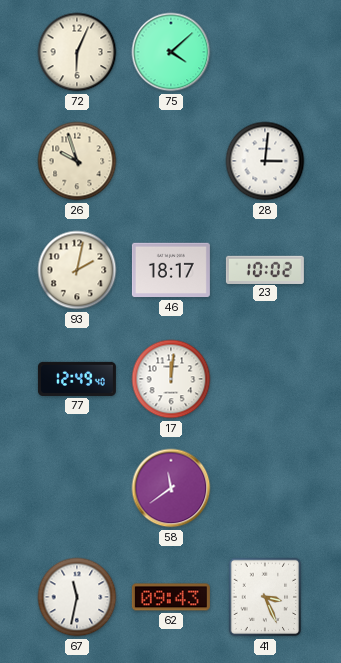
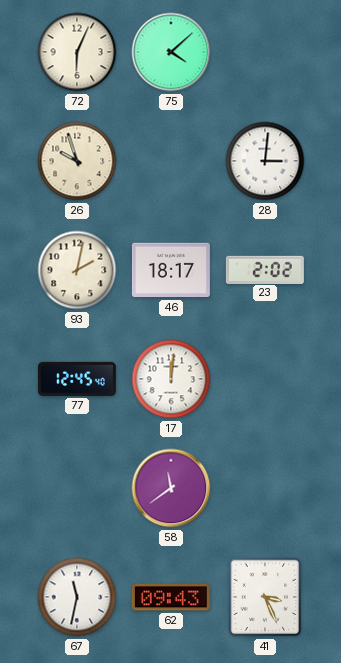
23: 10:02 -> 2:02 (265, 269)
77: 12:49 -> 12:45 (77, 379)
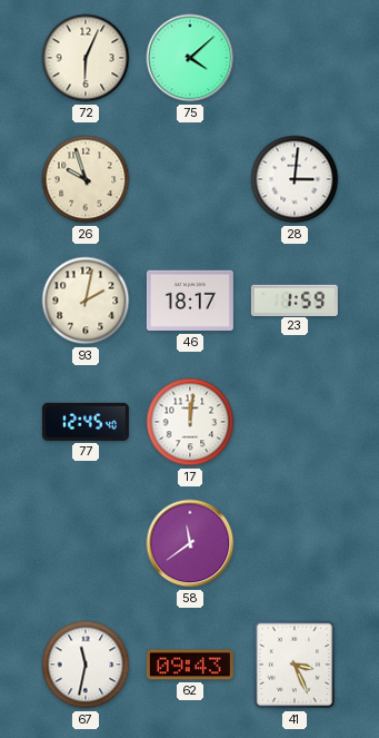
23: 2:02 -> 1:59 (295, 299)
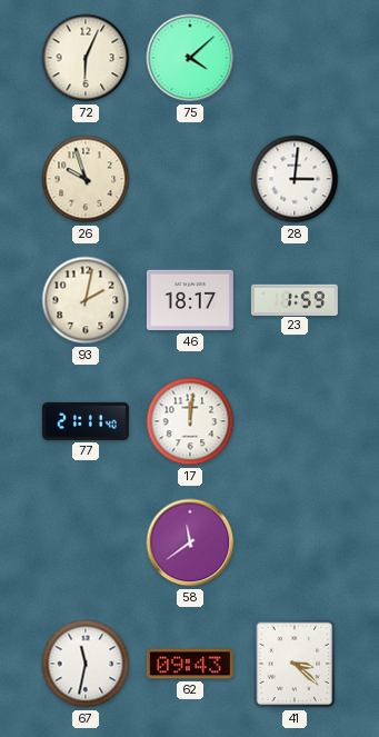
77: 12:45 -> 21:11 (86, 421)
41: 3:26 -> 3:22 (295, 664)
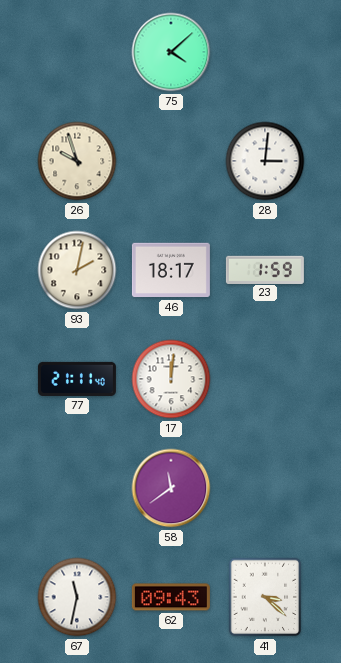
72: 6:04 -> none (86, 58)
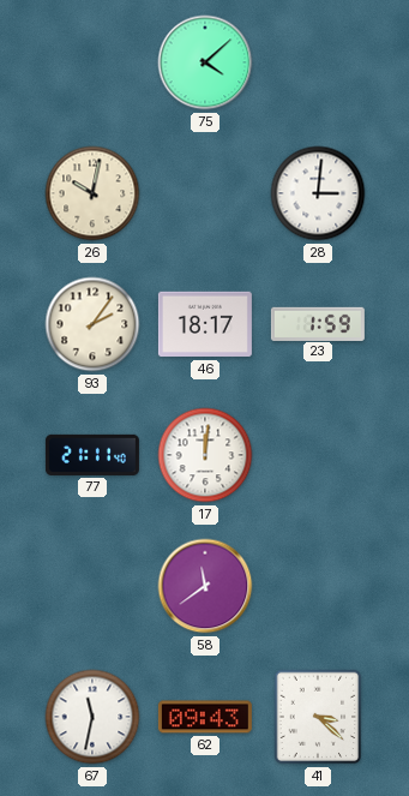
26: 9:57 -> 10:02 (92, 193)
93: 2:02 -> 2:06 (92, 324)
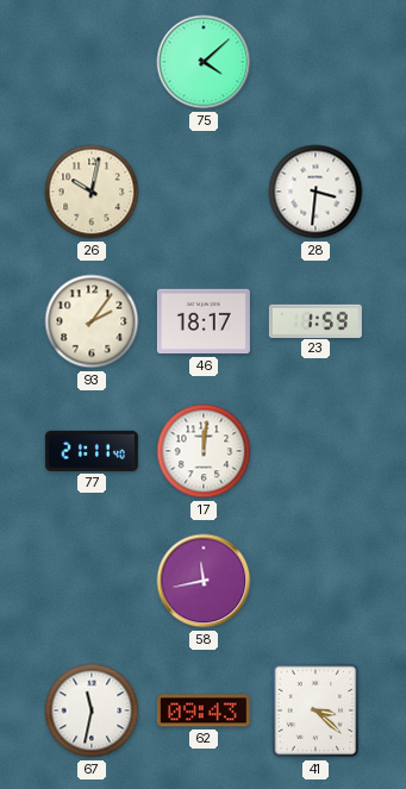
28: 3:01 -> 3:31 (316, 192)
58: 11:39 -> 11:43 (204, 581)
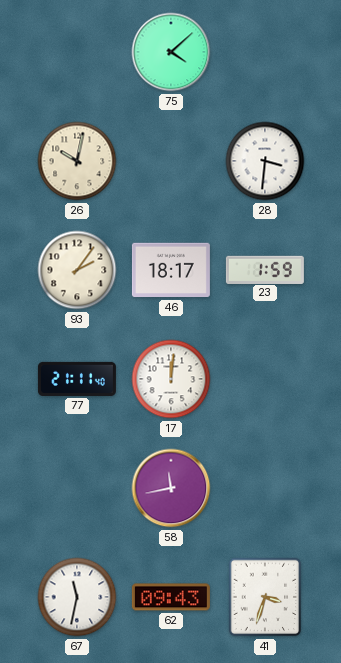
41: 3:22 -> 3:33 (265, 597)
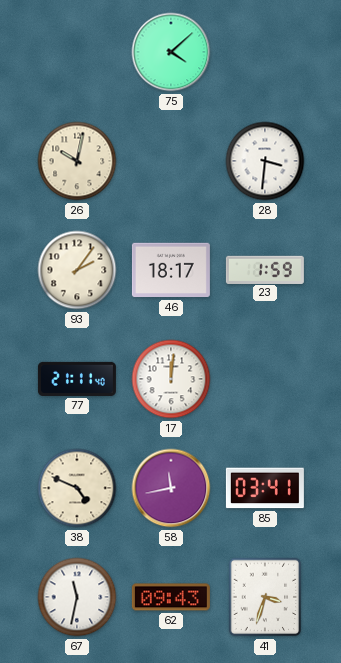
38: none -> 4:49 (77, 488)
85: none -> 03:41 (265, 488)
